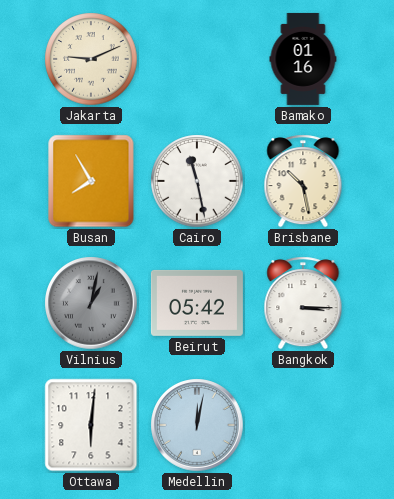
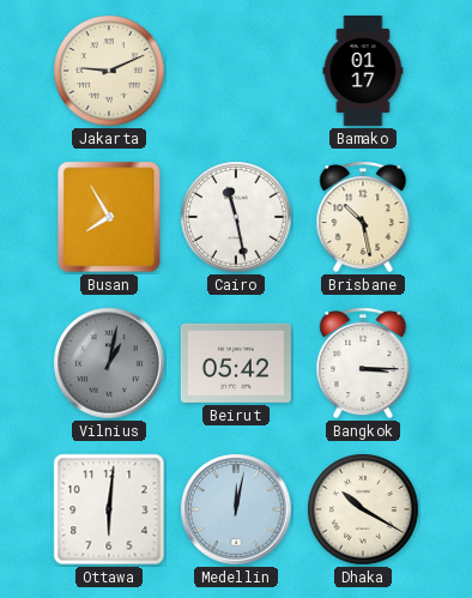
Bamako: 01:16 -> 01:17 (363, 71)
Dhaka: none -> 10:20 (363, 509)
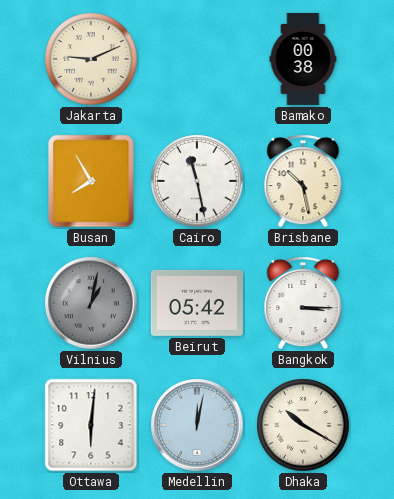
Bamako: 01:17 -> 00:38 (303, 59)
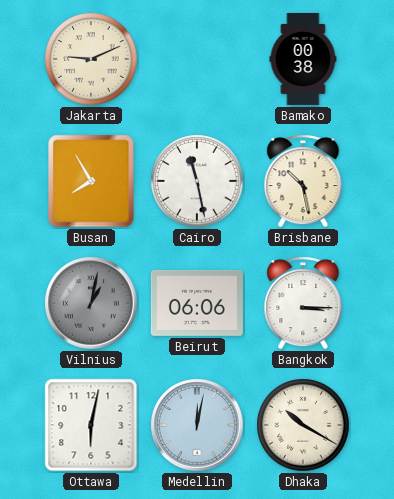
Beirut: 05:42 -> 06:06 (197, 303)
Ottawa: 6:01 -> 6:02 (91, 425)
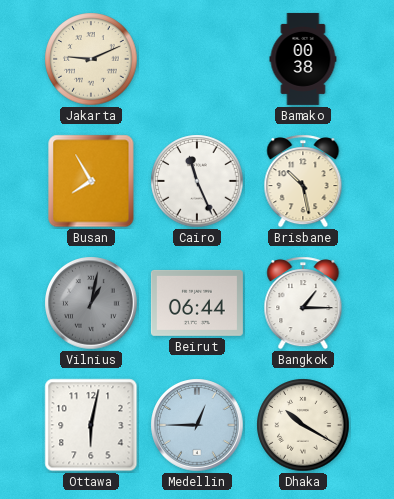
Cairo: 11:28 -> 11:26 (197, 181)
Beirut: 06:06 -> 06:44 (197, 303)
Bangkok: 3:15 -> 1:15 (303, 303)
Medellin: 12:02 -> 12:45 (197, 425)
